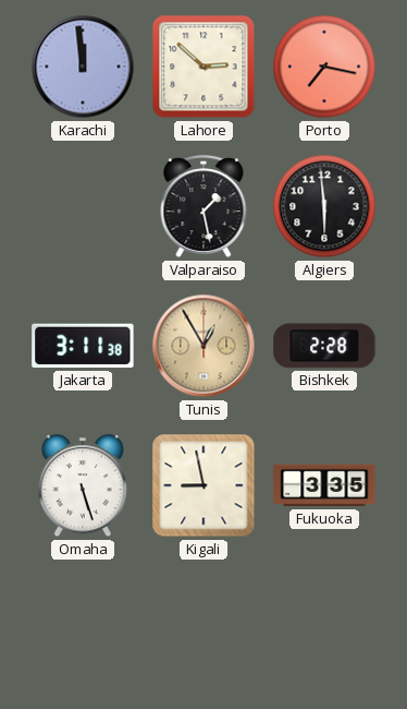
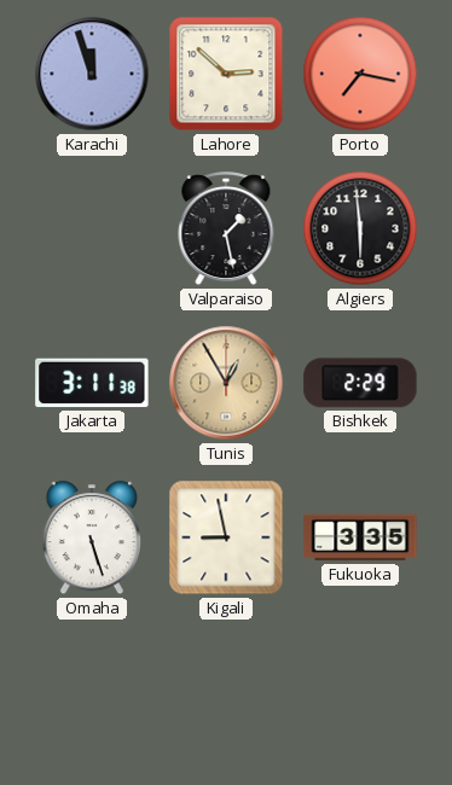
Karachi: 11:59 -> 11:57 (92, 74)
Bishkek: 2:28 -> 2:29 (360, 383)
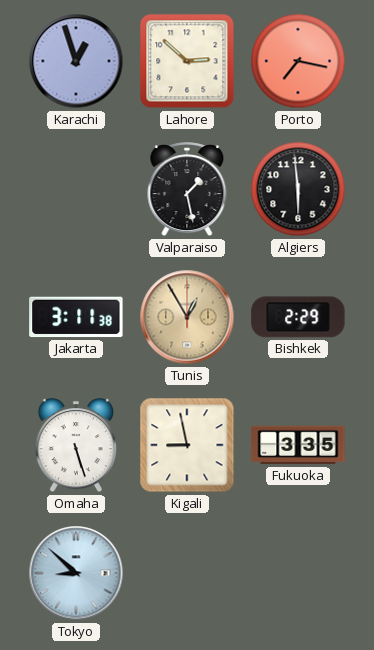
Karachi: 11:57 -> 12:57 (76, 61)
Tokyo: none -> 8:52 (76, 573)
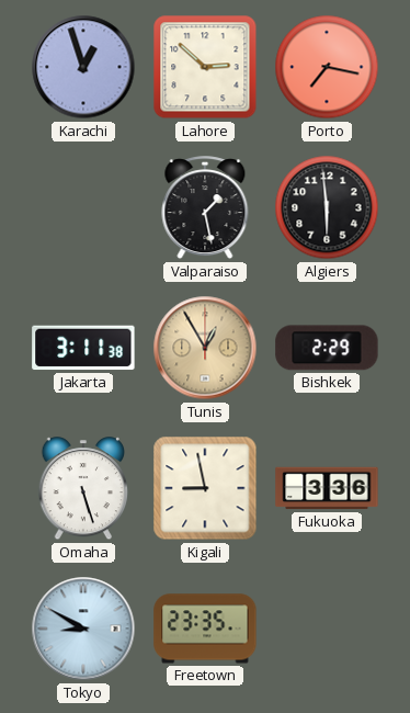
Fukuoka: 3:35 -> 3:36 (327, 488)
Tokyo: 8:52 -> 8:50 (83, 629)
Freetown: none -> 23:35 (205, 629)
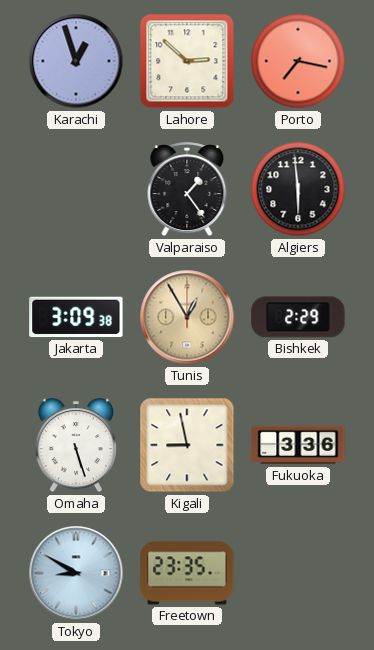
Valparaiso: 1:28 -> 1:24 (187, 190)
Jakarta: 3:11 -> 3:09 (76, 317)
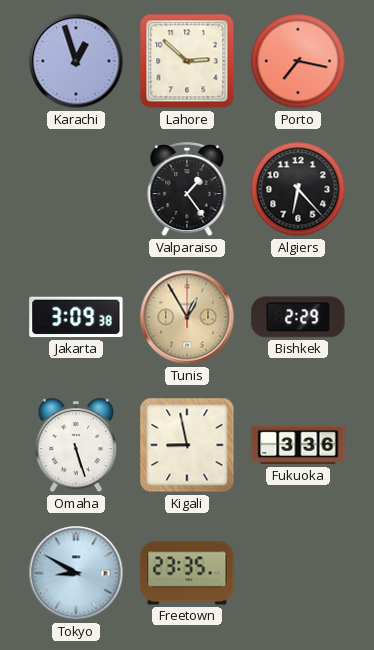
Algiers: 5:59 -> 6:23 (298, 189)
